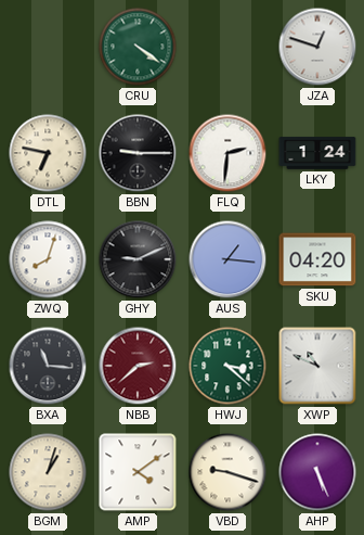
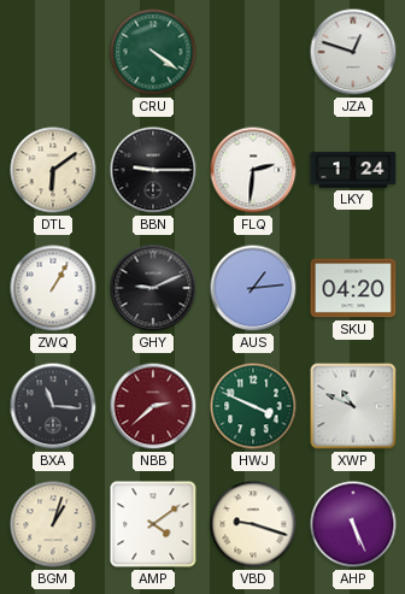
DTL: 6:47 -> 6:09 (53, 170)
ZWQ: 8:03 -> 1:05 (53, 288)
AUS: 1:16 -> 1:14 (253, 288)
HWJ: 3:22 -> 3:49 (253, 406)
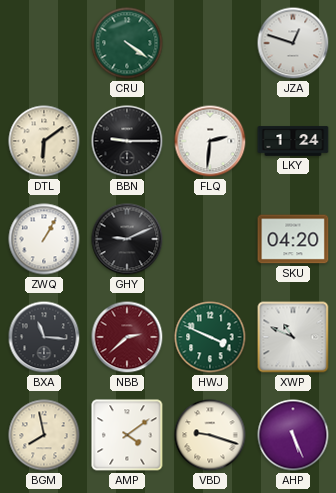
AUS: 1:14 -> none (253, 288)
BGM: 1:03 -> 7:58 (44, 435)
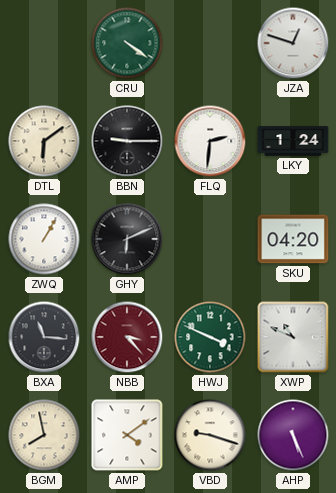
GHY: 9:11 -> 6:11 (127, 239)
NBB: 2:38 -> 3:23 (127, 337)
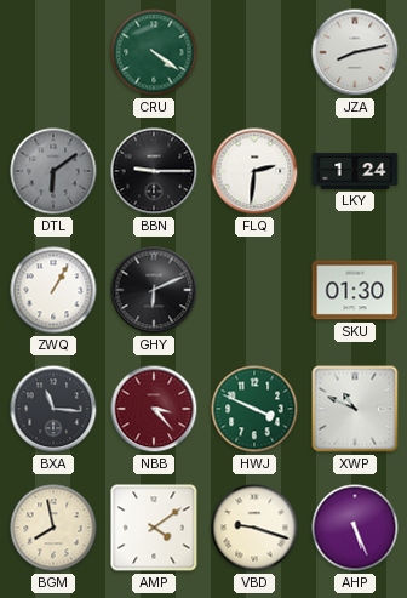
JZA: 12:48 -> 8:13 (355, 52)
DTL dial: cream -> grey (53, 171)
SKU: 04:20 -> 01:30 (355, 290)
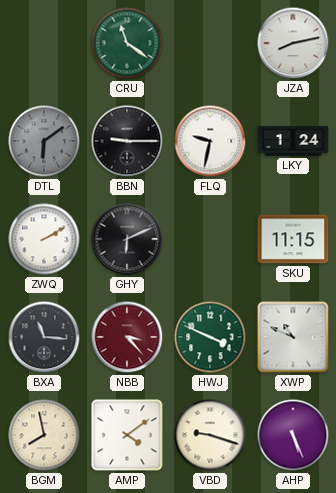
CRU: 4:21 -> 11:21 (127, 43)
FLQ: 2:31 -> 9:32 (210, 141)
ZWQ: 1:05 -> 2:10 (44, 239)
SKU: 01:30 -> 11:15 (293, 239)
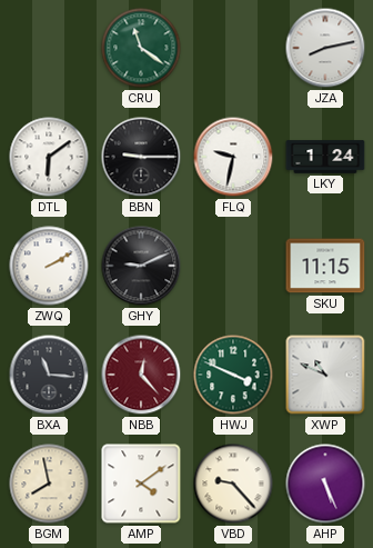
DTL dial: grey -> white (49, 157)
GHY: 6:11 -> 9:11 (141, 266)
NBB: 3:23 -> 12:23 (141, 375)
VBD: 9:18 -> 9:23 (233, 484)
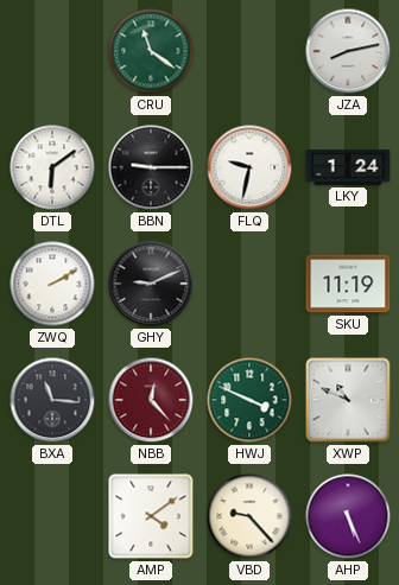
SKU: 11:15 -> 11:19 (348, 284)
BGM: 7:58 -> none (49, 484)
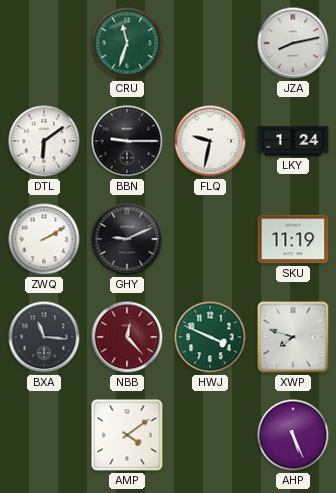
CRU: 11:21 -> 11:33 (127, 43)
XWP: 10:49 -> 7:48 (293, 337)
VBD: 9:23 -> none (249, 516)
